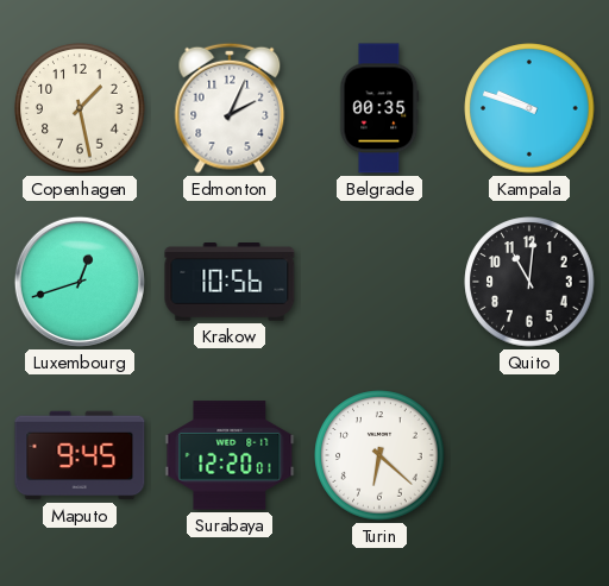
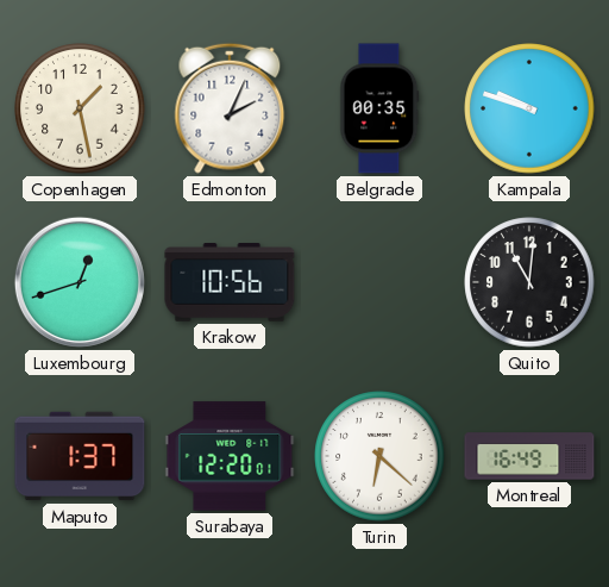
Maputo: 9:45 -> 1:37 (80, 456)
Montreal: none -> 16:49 (529, 456)
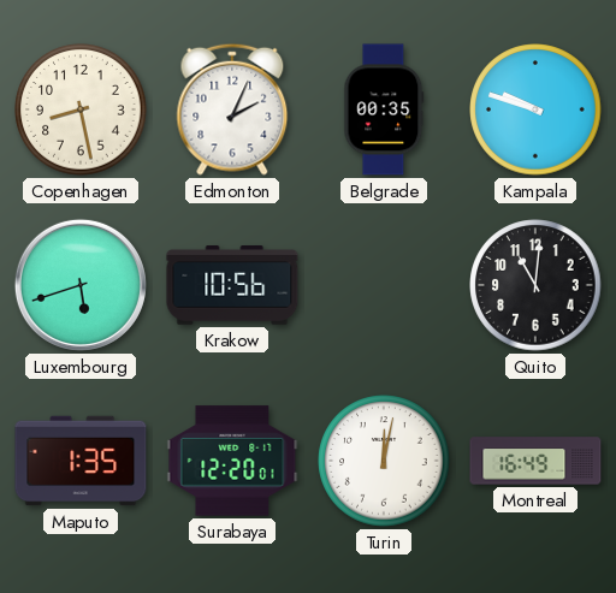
Copenhagen: 1:28 -> 8:28 (81, 109)
Luxembourg: 12:42 -> 5:42 (81, 285)
Maputo: 1:37 -> 1:35 (81, 461)
Turin: 6:22 -> 12:02 (384, 461)
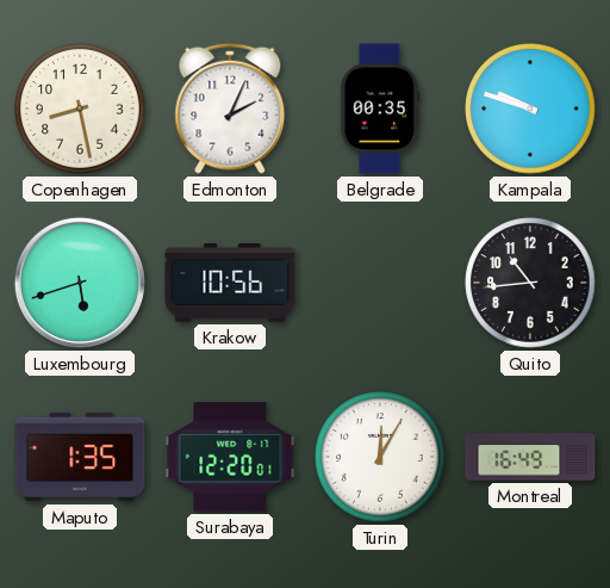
Quito: 11:01 -> 10:44 (530, 283)
Turin: 12:02 -> 12:05 (380, 457)
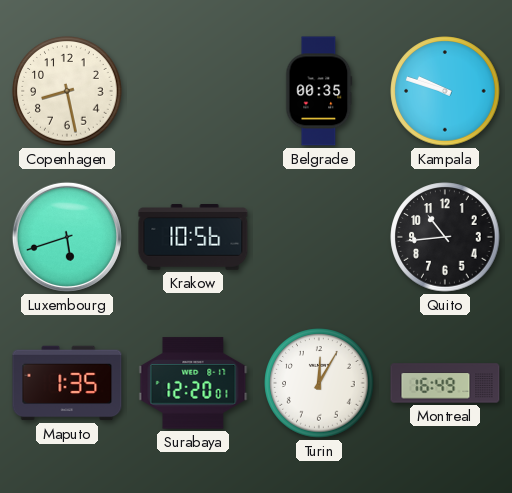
Edmonton: 2:04 -> none (230, 109)
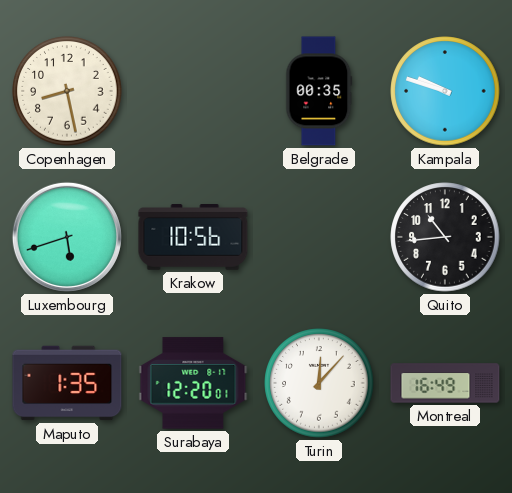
Turin: 12:05 -> 12:07 (319, 383)
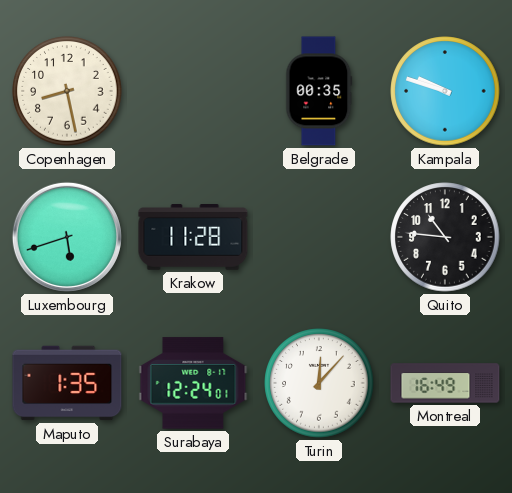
Krakow: 10:56 -> 11:28 (193, 238)
Quito: 10:44 -> 10:46 (445, 237)
Surabaya: 12:20 -> 12:24 (193, 383)
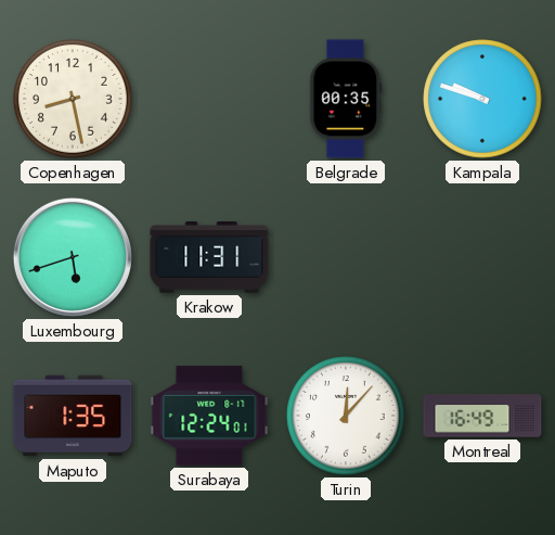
Krakow: 11:28 -> 11:31 (209, 258)
Quito: 10:46 -> none (445, 237)
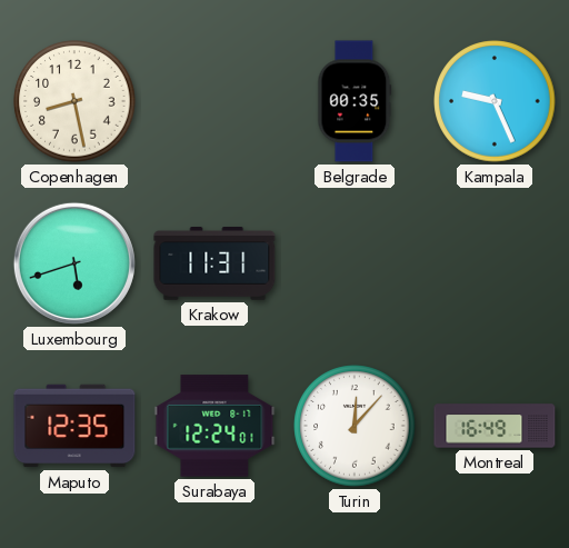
Kampala: 9:48 -> 9:26 (495, 101)
Maputo: 1:35 -> 12:35 (74, 426)
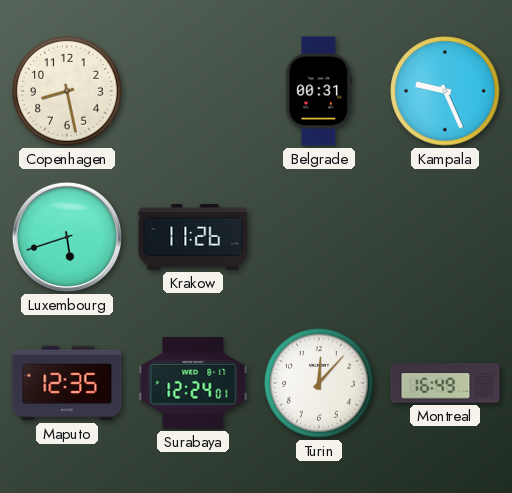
Belgrade: 00:35 -> 00:31 (319, 91)
Krakow: 11:31 -> 11:26 (193, 238)
